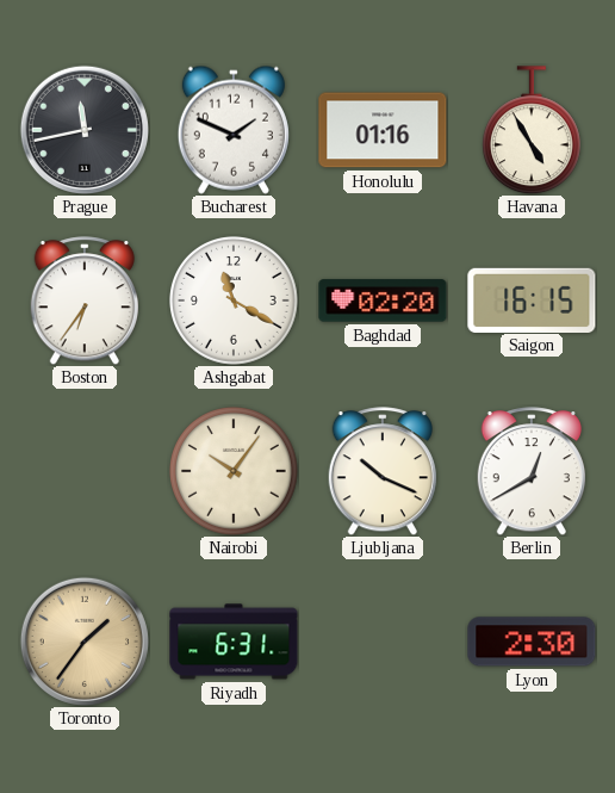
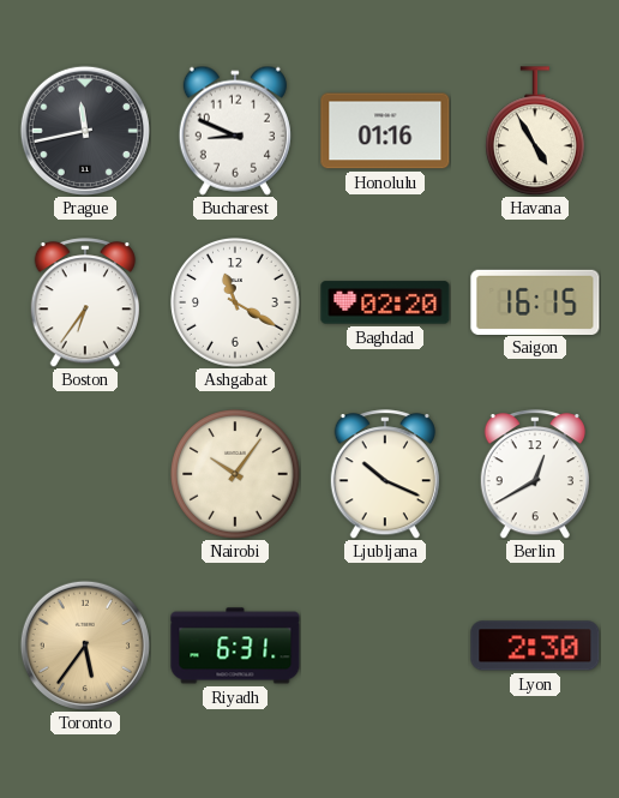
Bucharest: 1:49 -> 8:49 (235, 131)
Toronto: 1:36 -> 5:36 (85, 646)
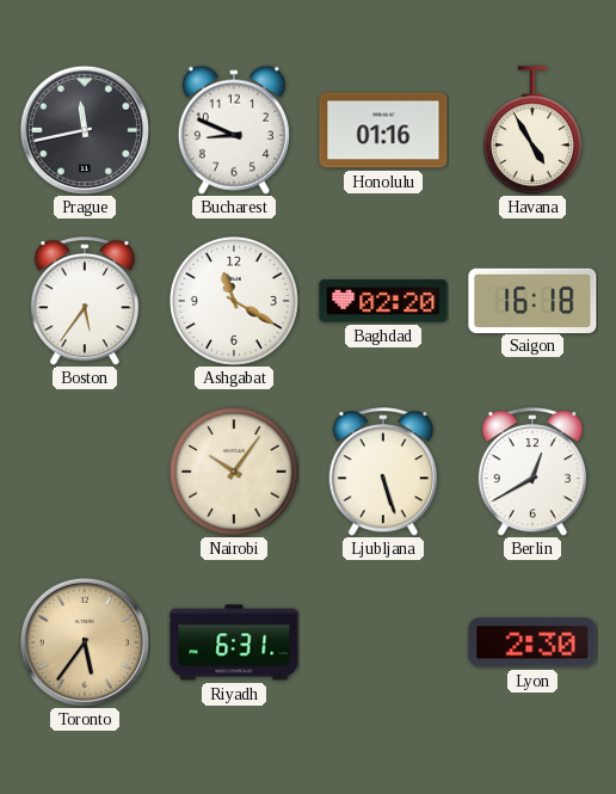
Boston: 6:36 -> 5:36 (84, 301)
Saigon: 16:15 -> 16:18 (532, 300)
Ljubljana: 10:19 -> 5:27 (382, 472)
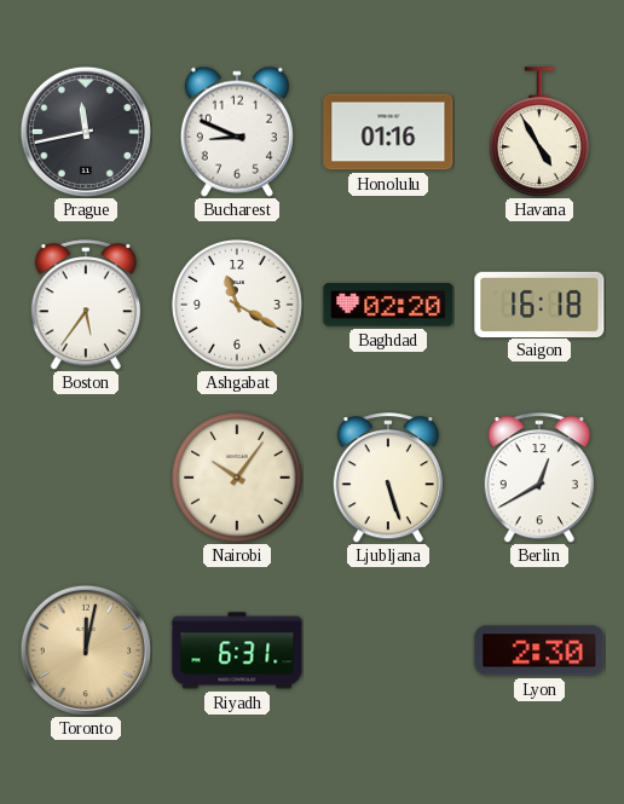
Toronto: 5:36 -> 12:02 (86, 650)
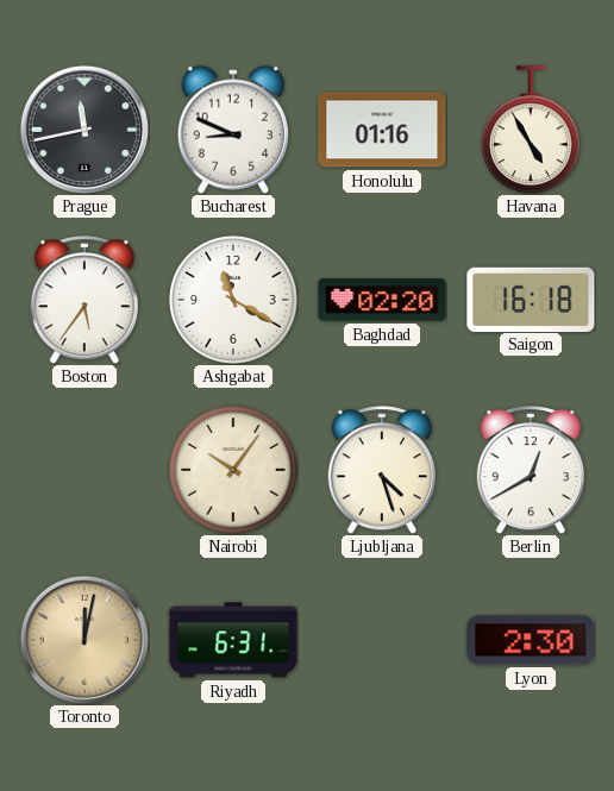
Ljubljana: 5:27 -> 4:27 (381, 470)
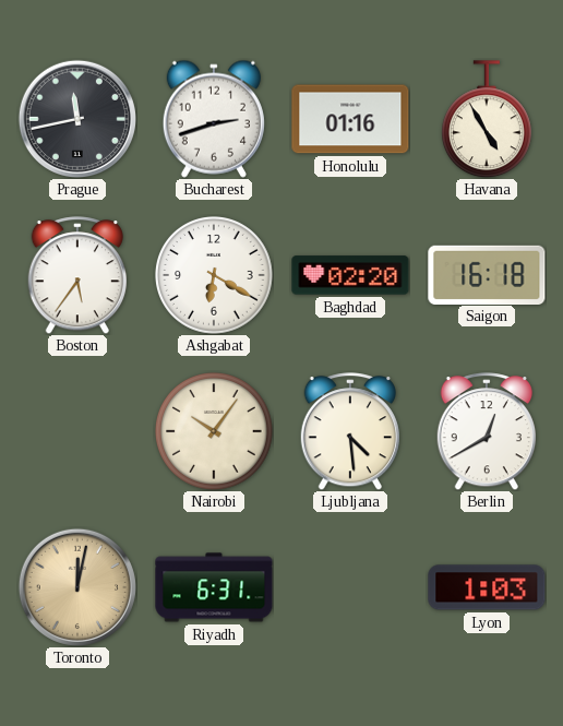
Bucharest: 8:49 -> 2:42 (214, 119)
Ashgabat: 11:20 -> 6:20 (215, 276)
Ljubljana: 4:27 -> 4:29 (349, 431)
Lyon: 2:30 -> 1:03 (487, 587)
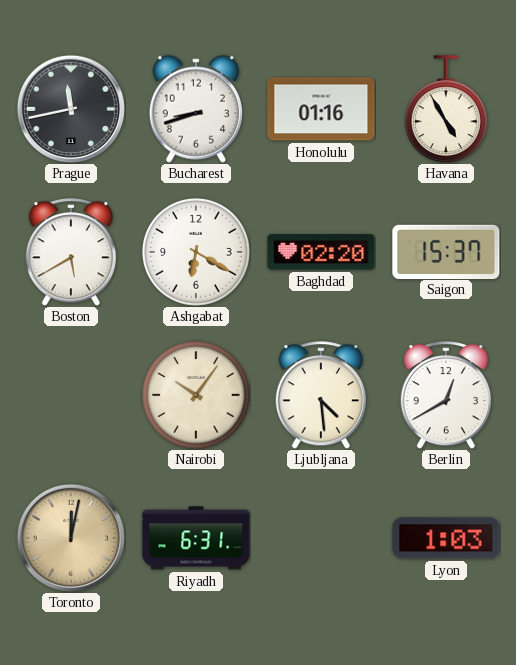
Bucharest: 2:42 -> 8:42 (196, 109)
Boston: 5:36 -> 5:40 (70, 252)
Saigon: 16:18 -> 15:37 (446, 251)
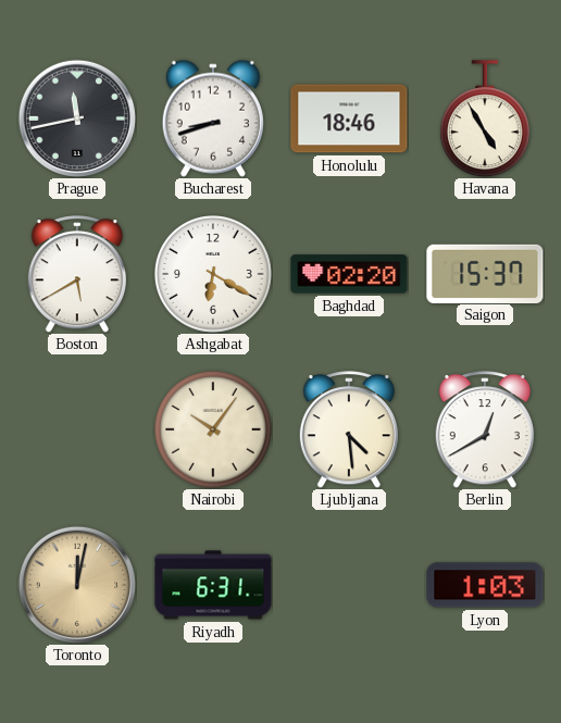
Honolulu: 01:16 -> 18:46 (349, 119)
